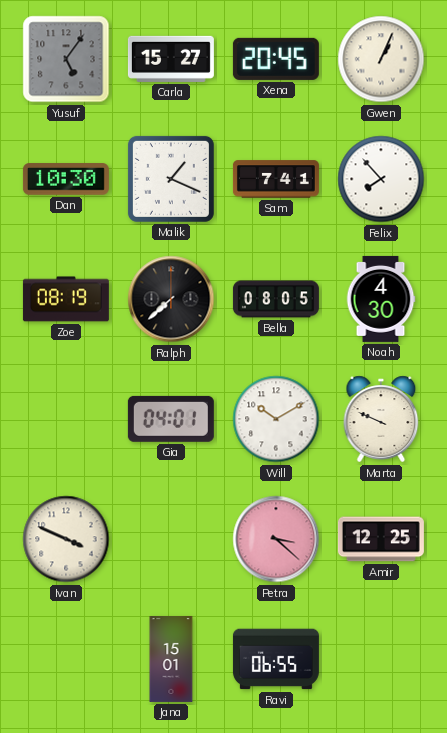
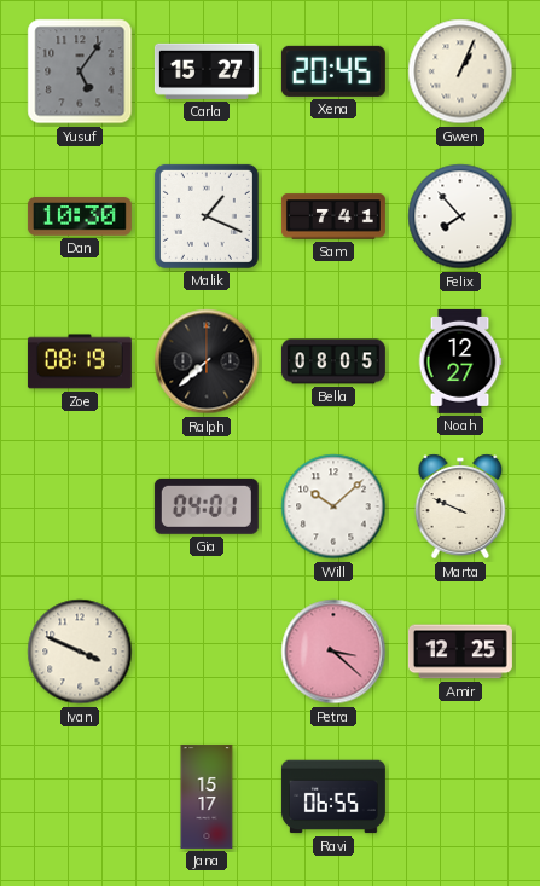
Noah: 4:30 -> 12:27 (460, 361)
Will: 10:10 -> 10:08 (333, 506)
Jana: 15:01 -> 15:17 (207, 797)
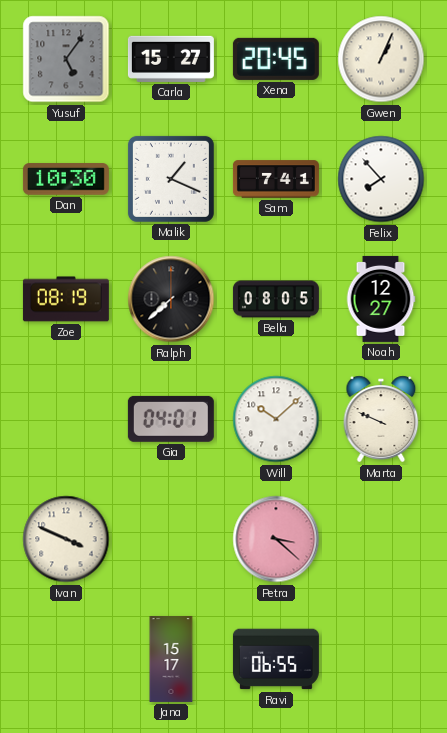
Amir: 12:25 -> none (460, 652)
